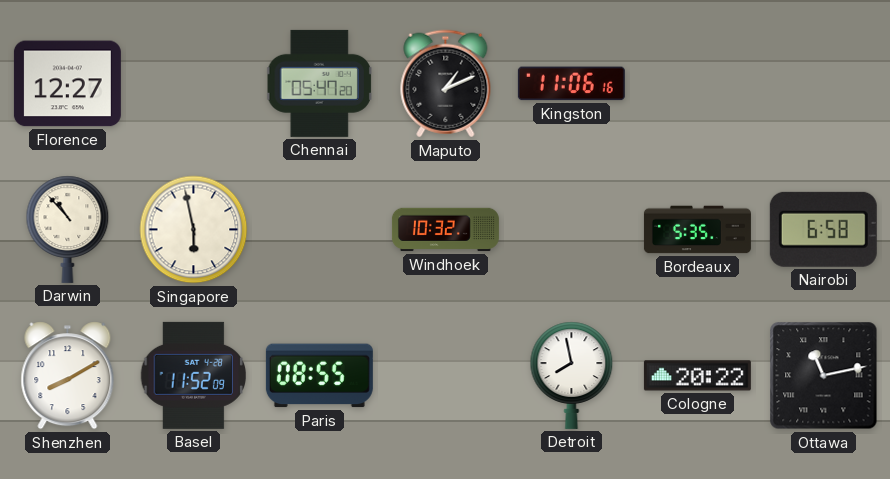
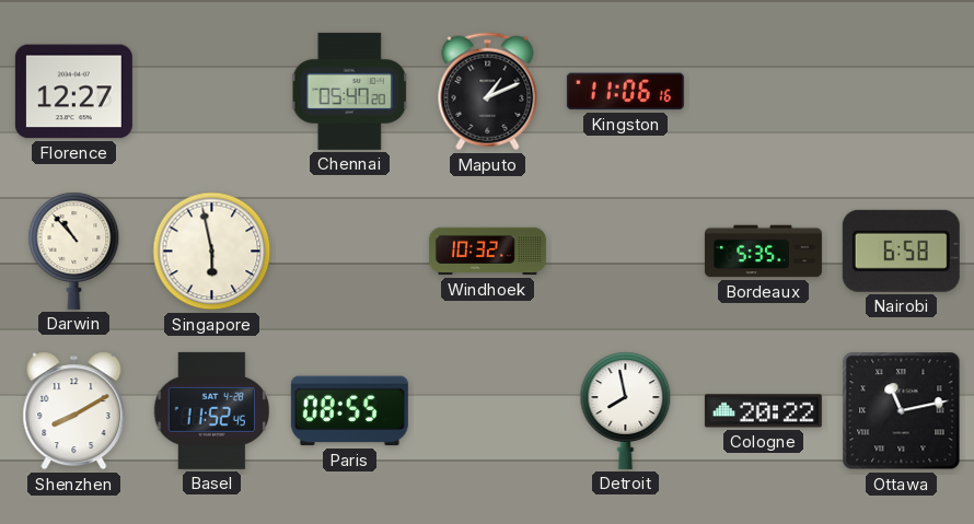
Basel: 11:52:09 -> 11:52:45 (212, 410)
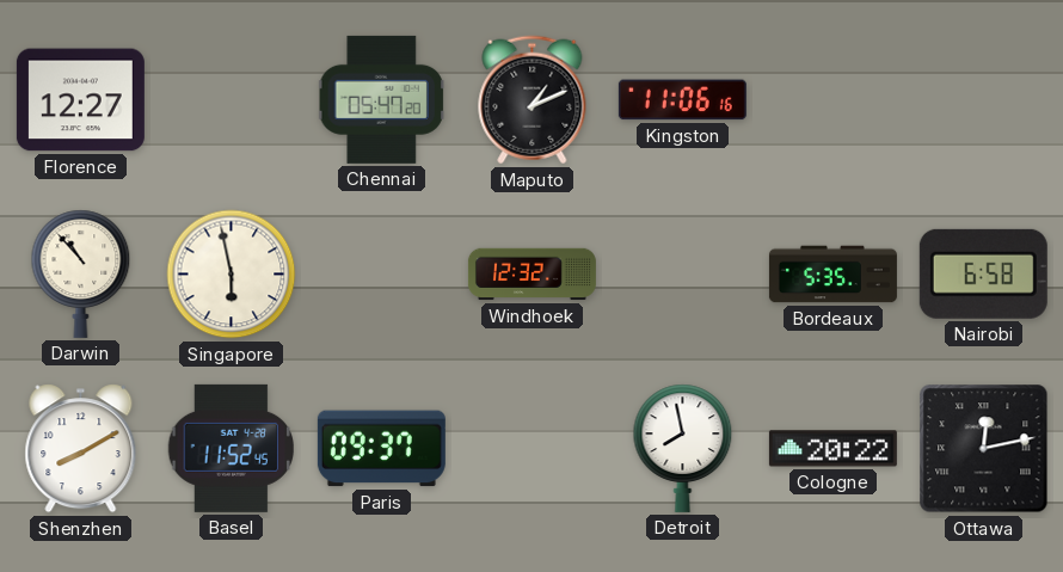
Windhoek: 10:32 -> 12:32 (531, 275)
Paris: 08:55 -> 09:37 (381, 449)
Ottawa: 11:13 -> 12:13 (984, 449)
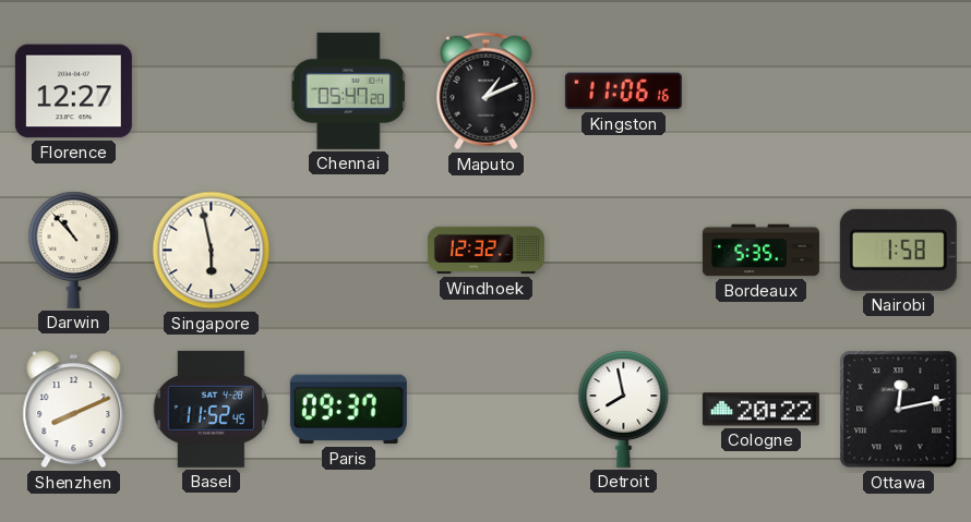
Nairobi: 6:58 -> 1:58 (898, 250)
Shenzhen: 8:10 -> 8:11 (74, 410)
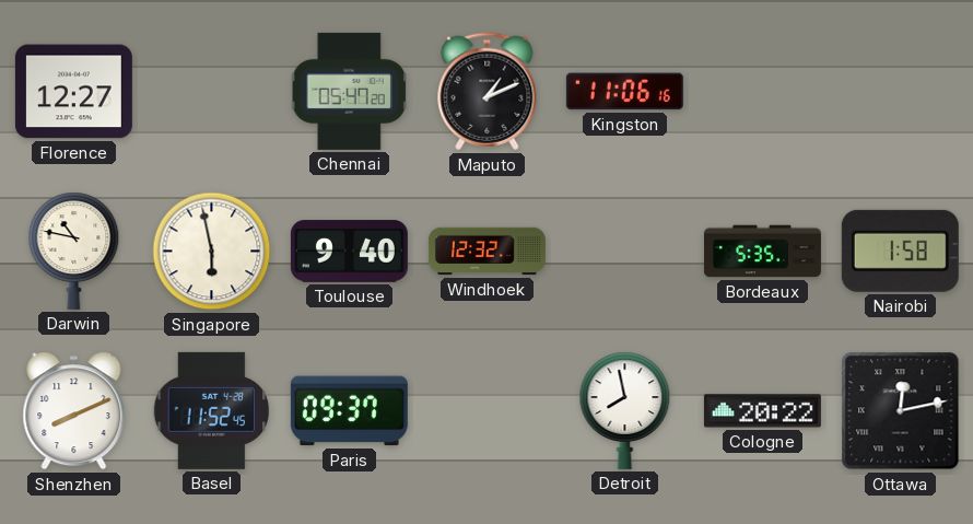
Darwin: 10:53 -> 10:47 (74, 251)
Toulouse: none -> 9:40 (349, 252)
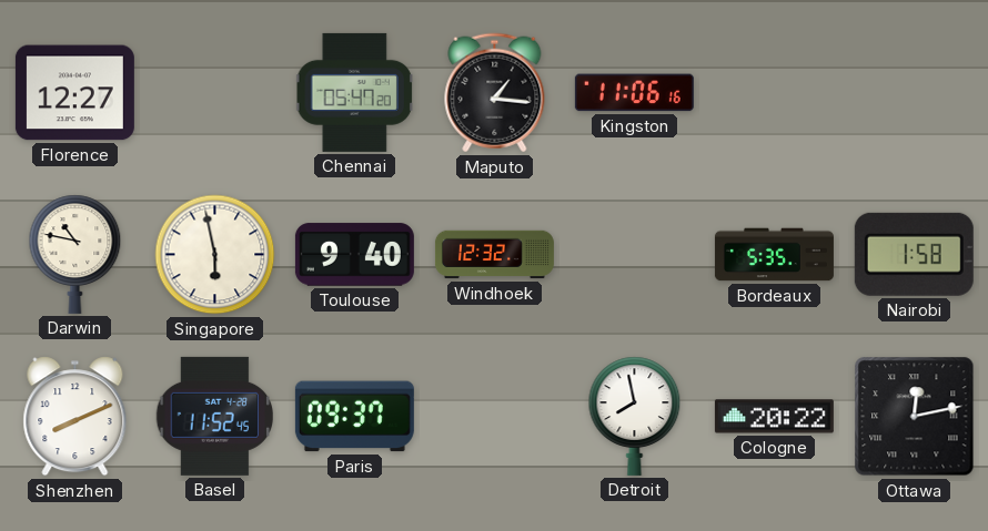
Maputo: 1:11 -> 1:16 (495, 93)
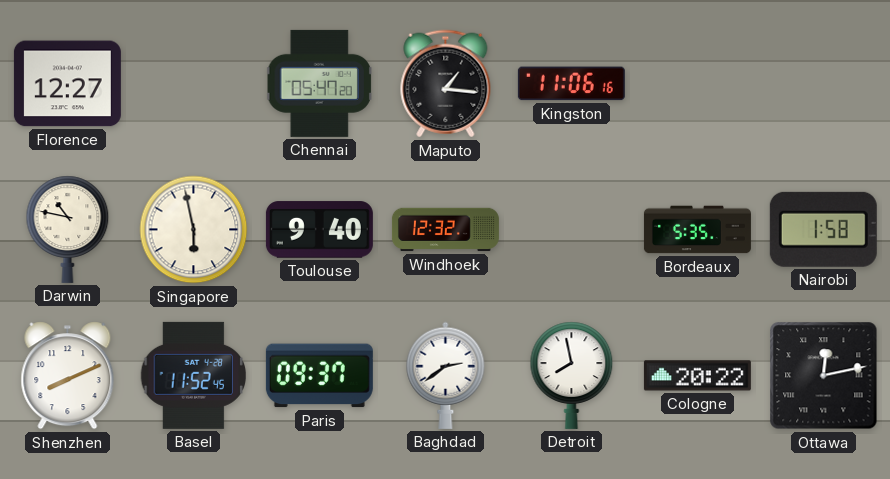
Baghdad: none -> 2:39 (446, 375)
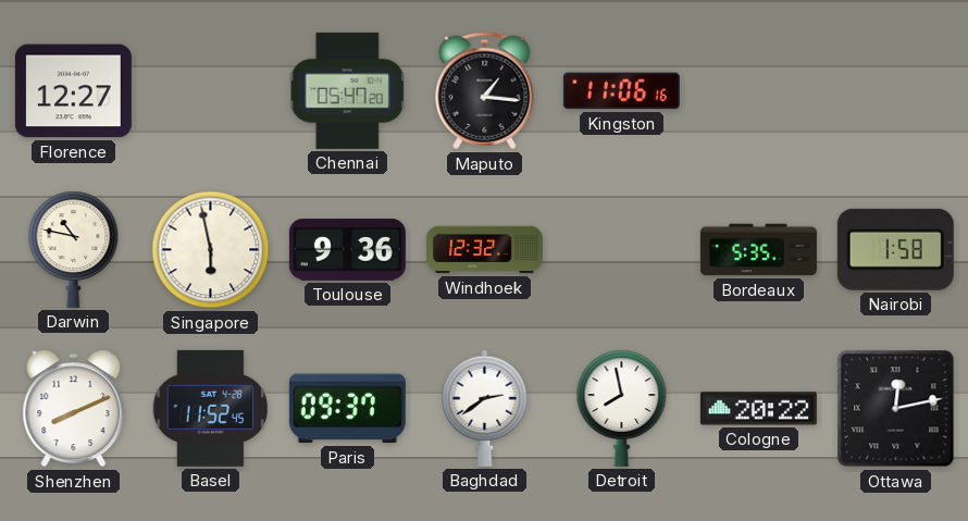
Toulouse: 9:40 -> 9:36 (347, 250)
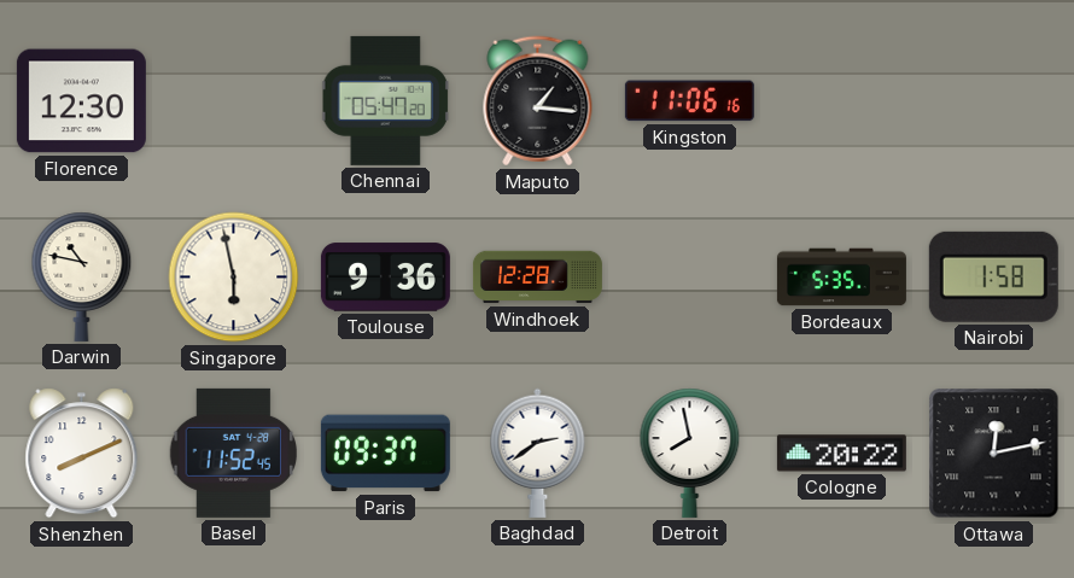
Florence: 12:27 -> 12:30 (81, 101)
Windhoek: 12:32 -> 12:28 (537, 278)
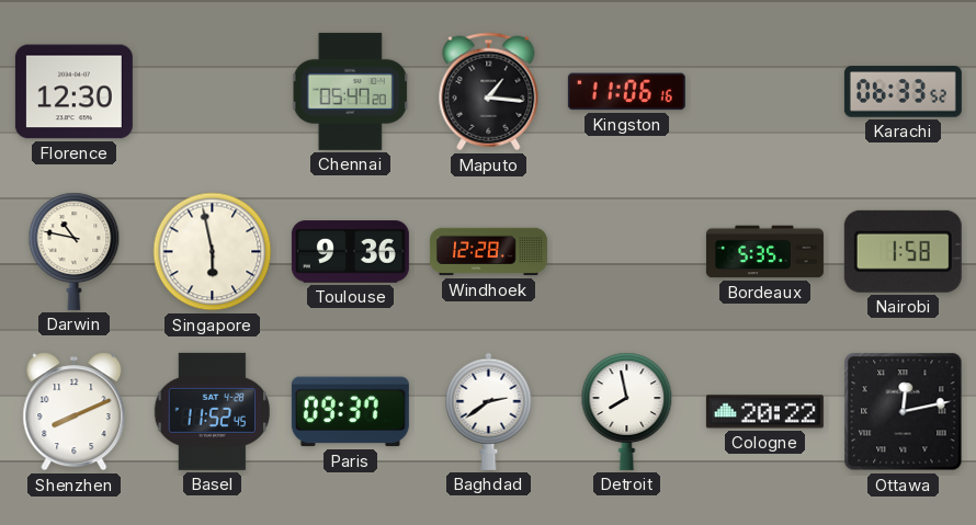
Karachi: none -> 06:33 (903, 92)
